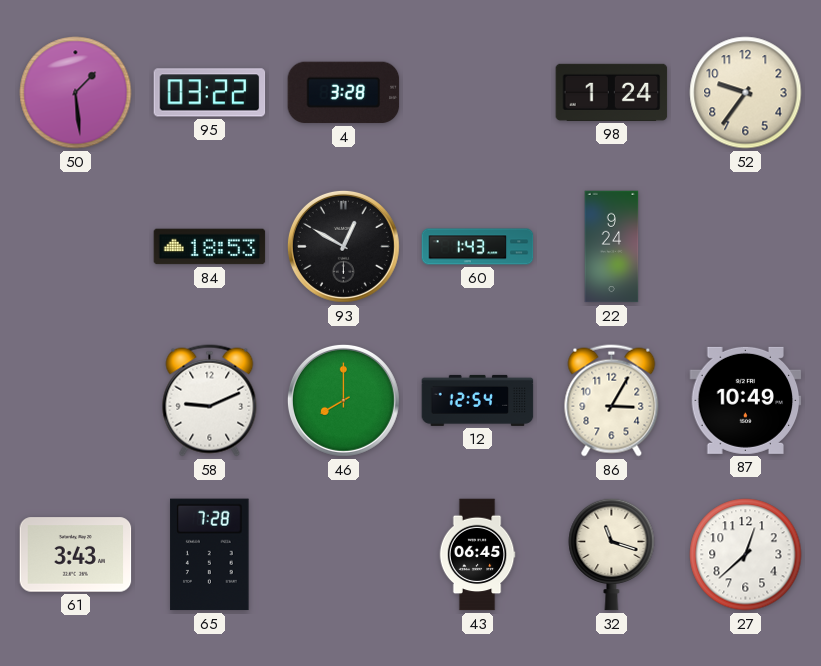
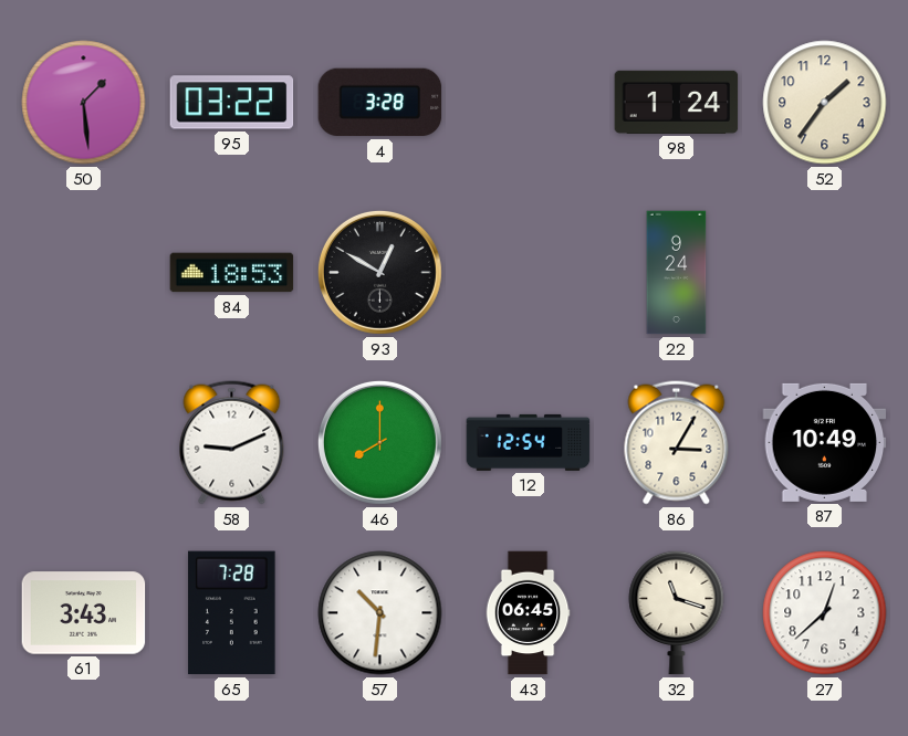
52: 9:36 -> 1:36 (825, 103)
60: 1:43 -> none (478, 247)
57: none -> 10:31 (380, 613)
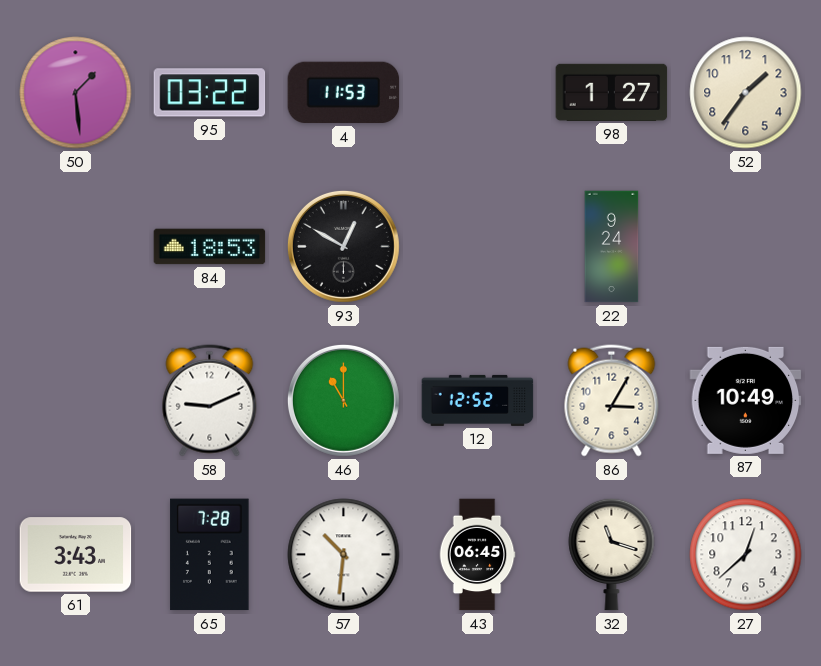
4: 3:28 -> 11:53 (344, 93)
98: 1:24 -> 1:27 (612, 92)
46: 8:00 -> 11:00 (343, 400)
12: 12:54 -> 12:52 (478, 400)
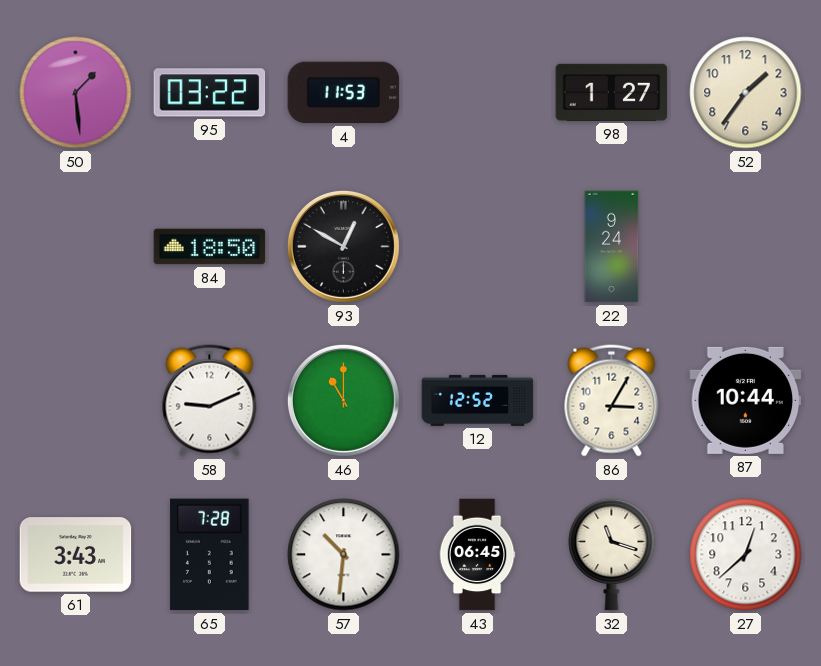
84: 18:53 -> 18:50 (210, 247)
87: 10:49 -> 10:44 (746, 400)
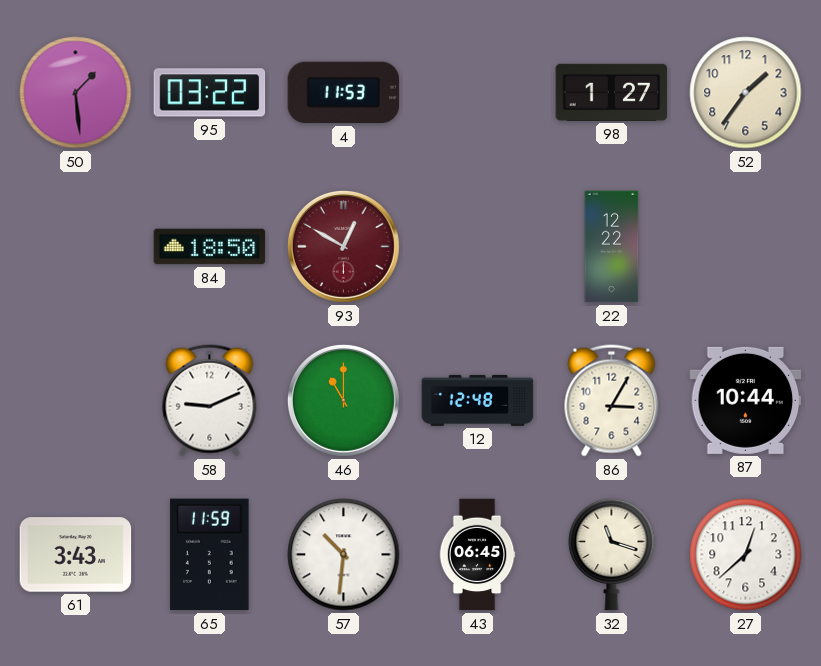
93 dial: black -> burgundy (343, 246)
22: 9:24 -> 12:22 (612, 247)
12: 12:52 -> 12:48 (478, 400)
65: 7:28 -> 11:59 (210, 555)
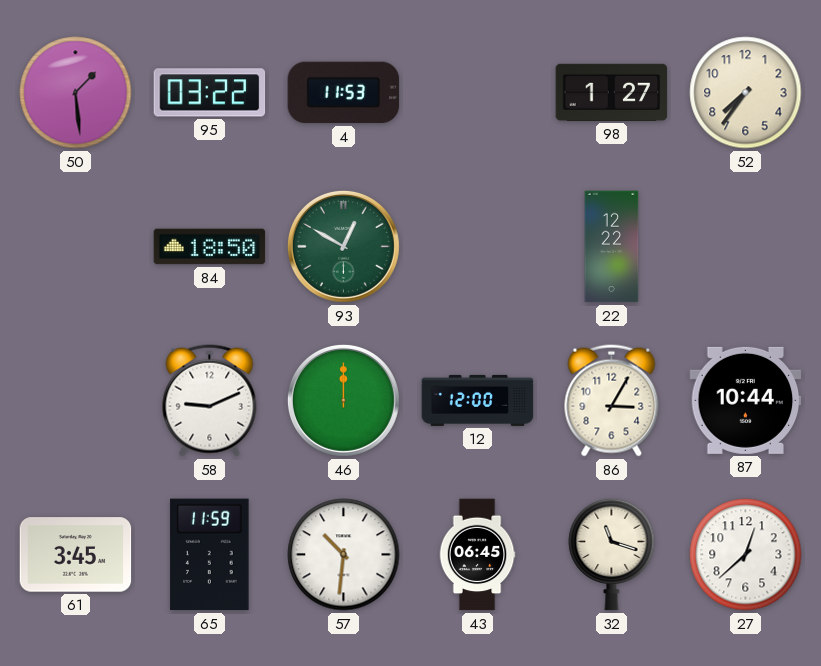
52: 1:36 -> 7:36 (746, 93)
93 dial: burgundy -> green (343, 246)
46: 11:00 -> 12:00 (343, 400)
12: 12:48 -> 12:00 (478, 400)
61: 3:43 -> 3:45 (76, 555)
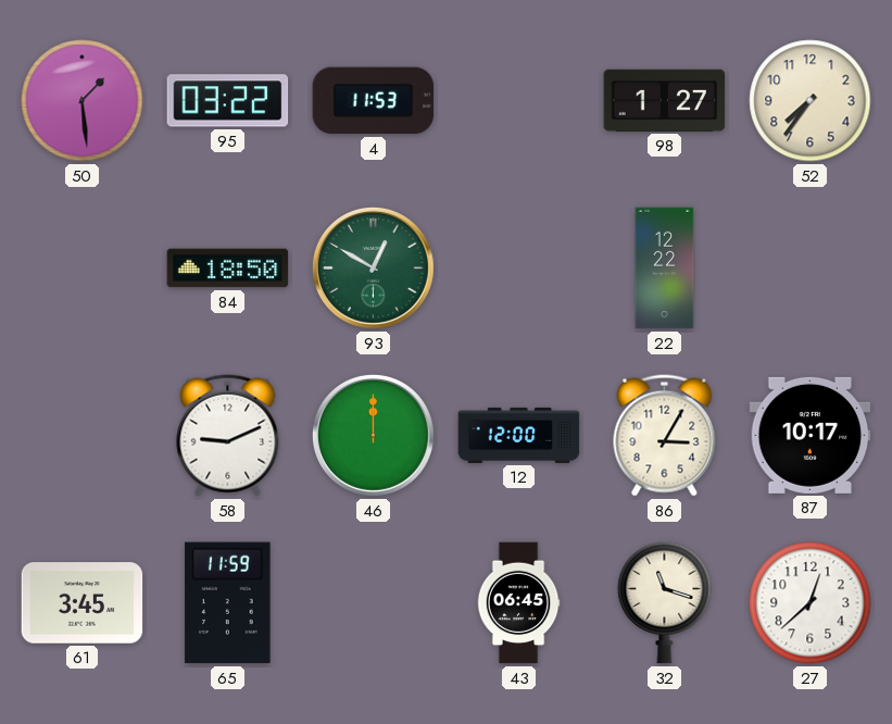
87: 10:44 -> 10:17 (811, 435)
57: 10:31 -> none (344, 555)
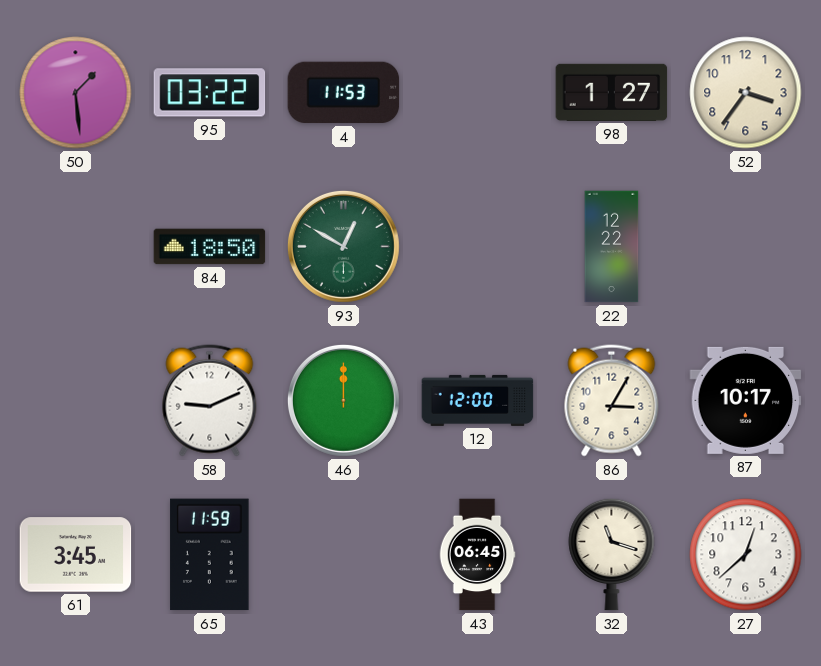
52: 7:36 -> 3:36 (746, 93)
